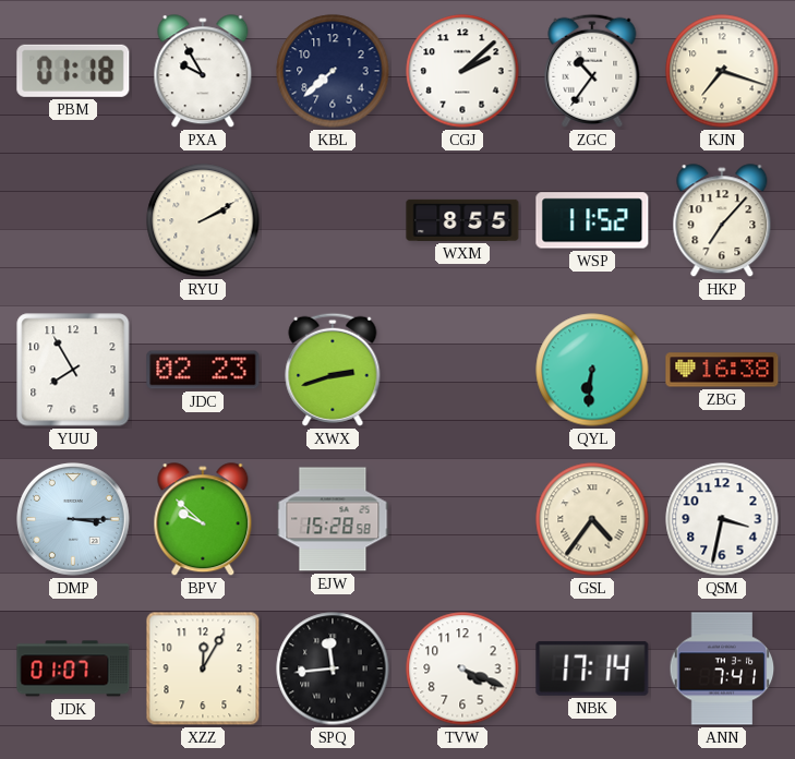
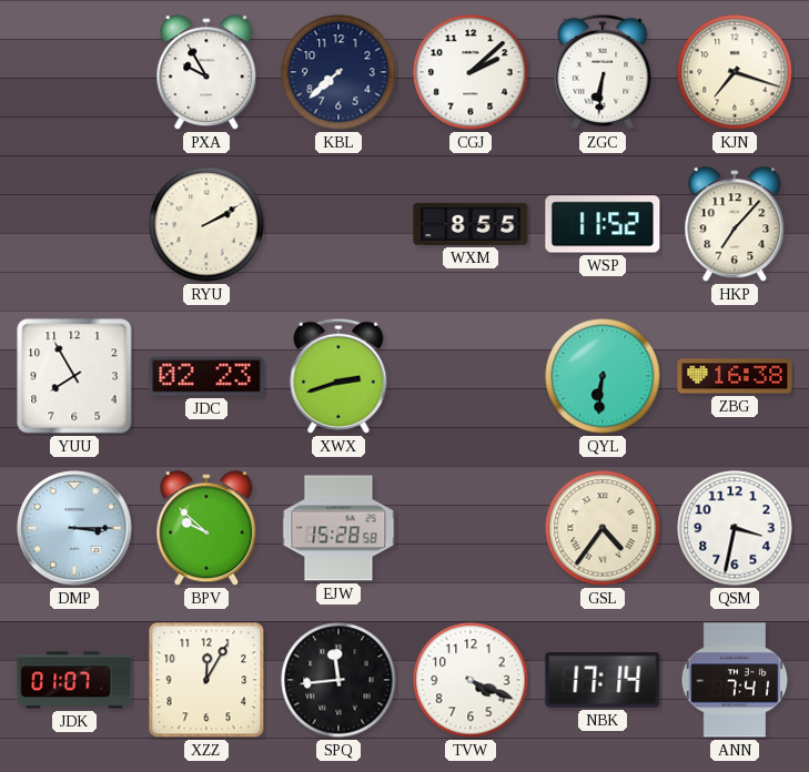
PBM: 01:18 -> none (73, 71)
ZGC: 10:36 -> 6:31 (603, 72)
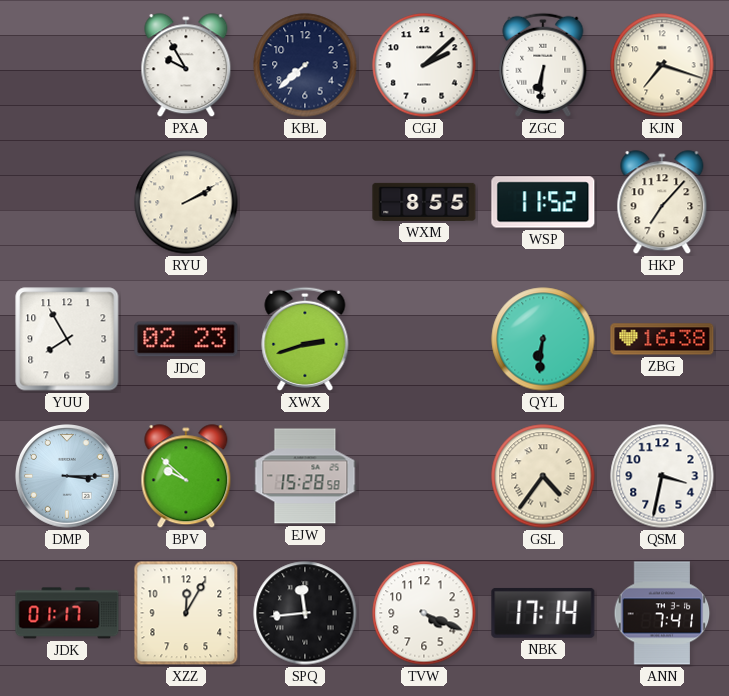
JDK: 01:07 -> 01:17 (67, 613)
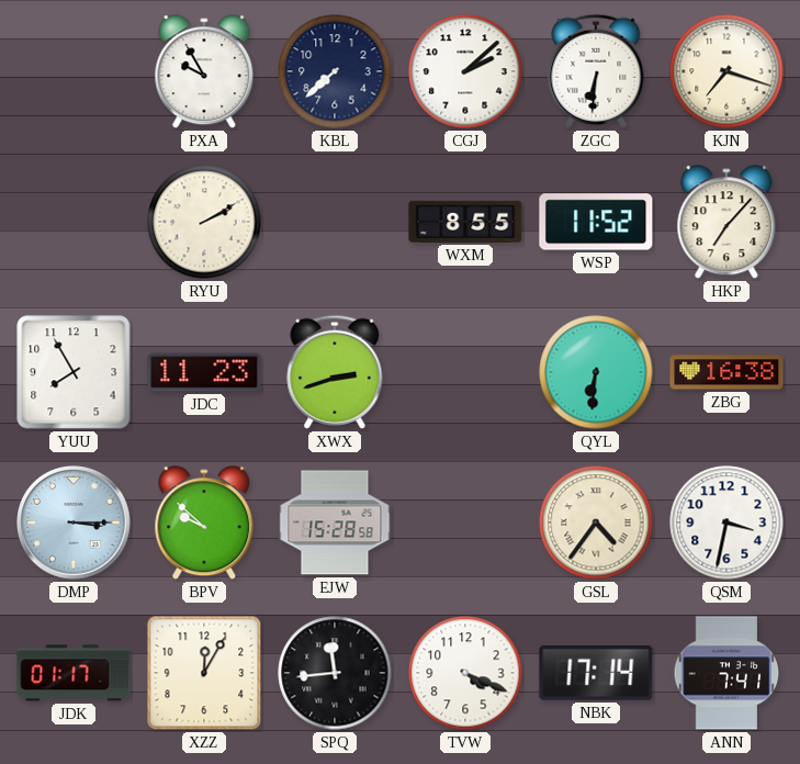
JDC: 02:23 -> 11:23 (204, 372)
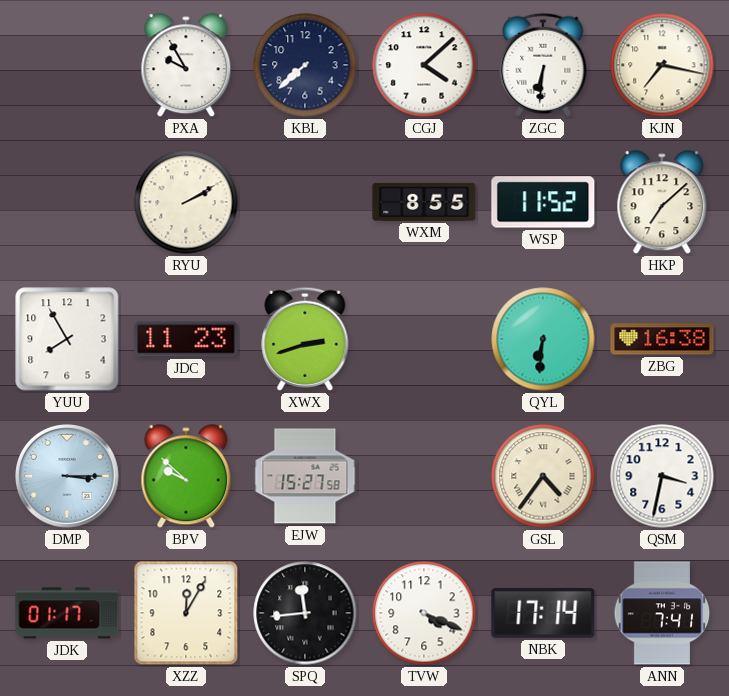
CGJ: 2:08 -> 4:08 (424, 65)
KJN: 7:18 -> 7:17 (662, 65)
HKP: 7:07 -> 7:08 (662, 203)
EJW: 15:28 -> 15:27 (305, 476)
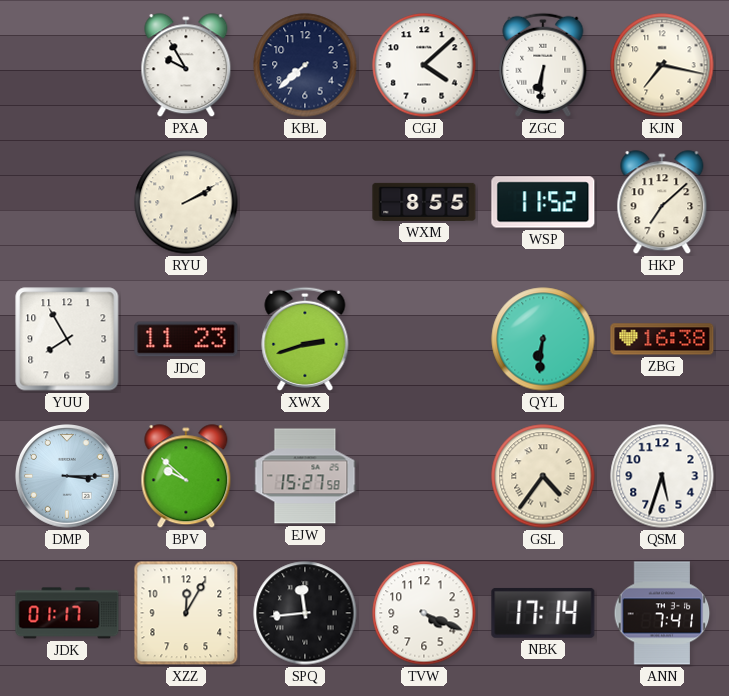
QSM: 3:32 -> 5:33 (662, 476)
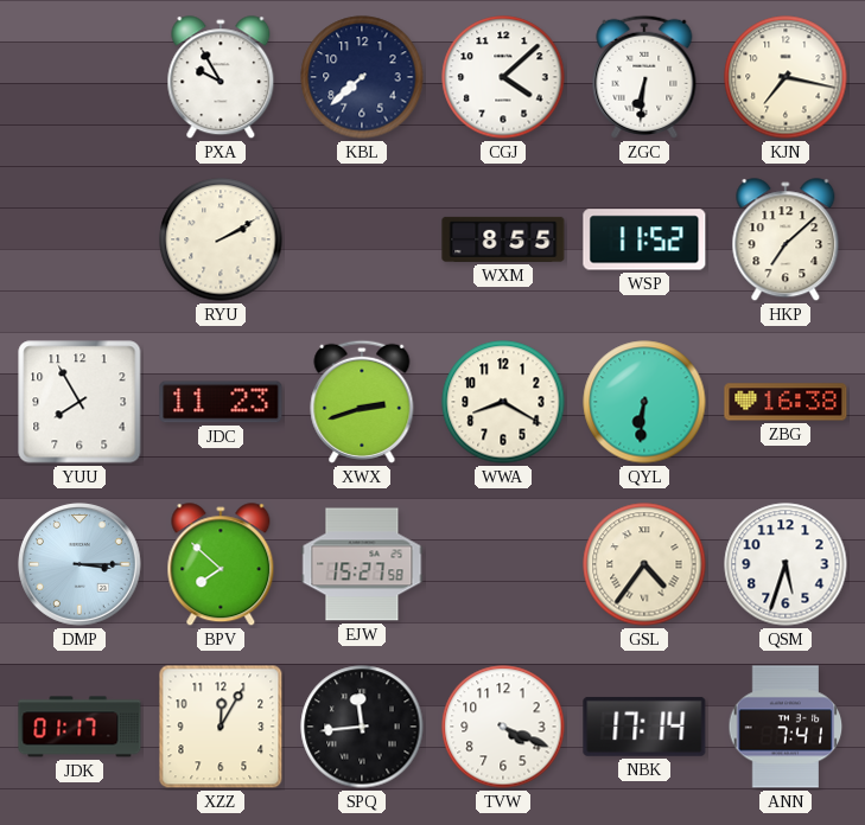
WWA: none -> 8:20 (503, 402)
BPV: 9:52 -> 7:52 (221, 565)
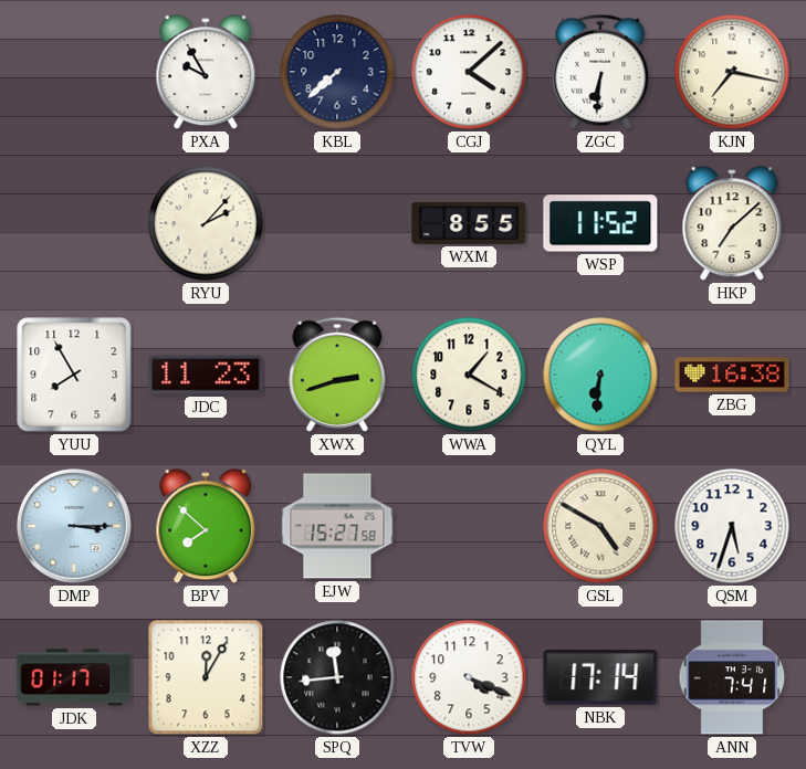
RYU: 2:10 -> 2:07 (206, 223)
WWA: 8:20 -> 1:20 (469, 375)
GSL: 4:36 -> 4:50 (600, 526)
